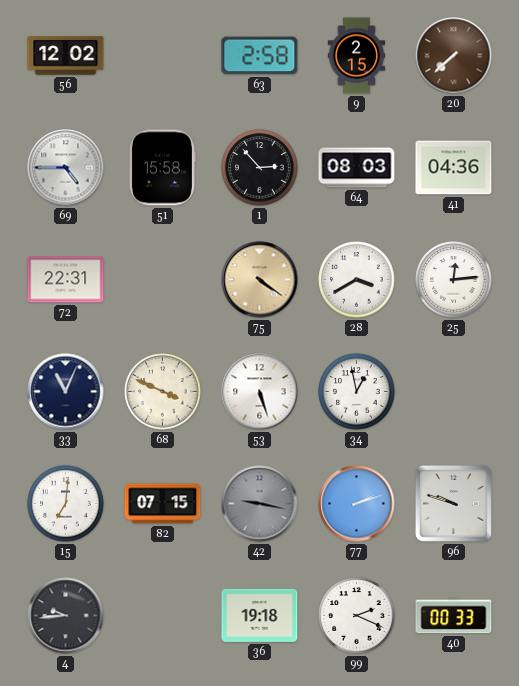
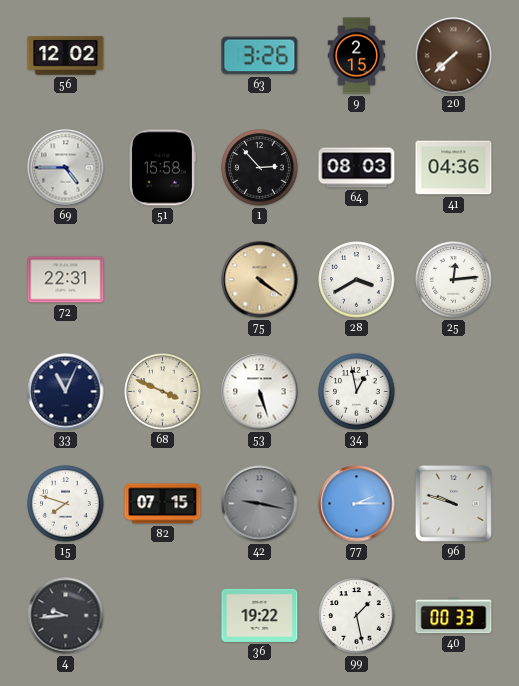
63: 2:58 -> 3:26 (260, 56)
15: 7:01 -> 7:48 (66, 504)
77: 2:12 -> 2:15 (357, 504)
36: 19:18 -> 19:22 (260, 615)
99: 2:19 -> 1:28 (357, 616)
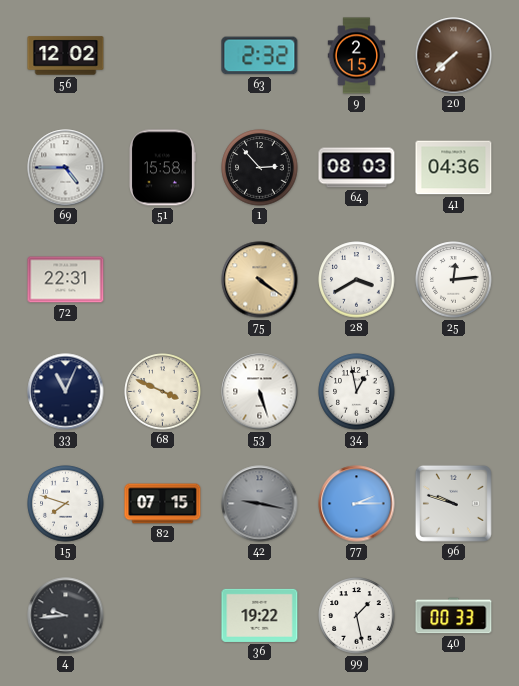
63: 3:26 -> 2:32 (260, 56)
